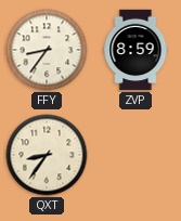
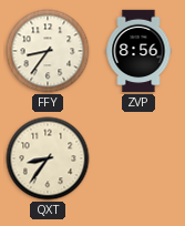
ZVP: 8:59 -> 8:56 (138, 51)
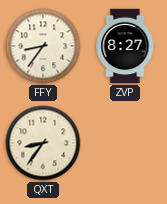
ZVP: 8:56 -> 8:27 (125, 46)
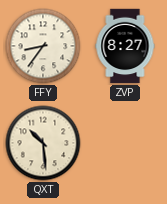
QXT: 8:36 -> 10:29 (43, 143)
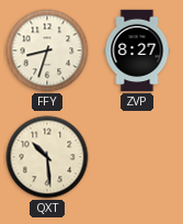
FFY: 8:36 -> 8:33 (47, 51)
